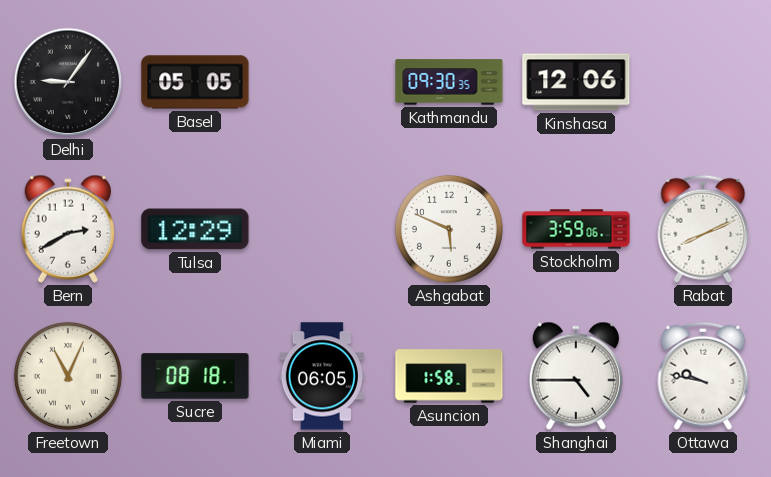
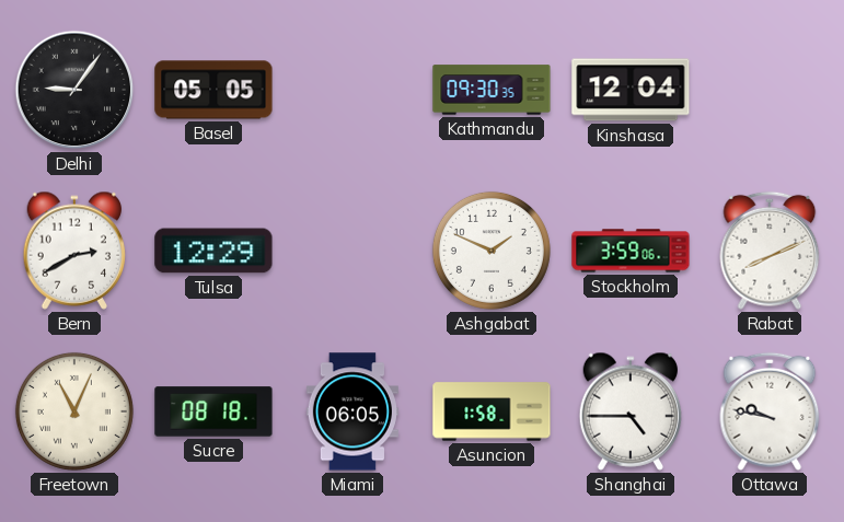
Kinshasa: 12:06 -> 12:04 (631, 90)
Ashgabat: 5:49 -> 1:49 (492, 251)
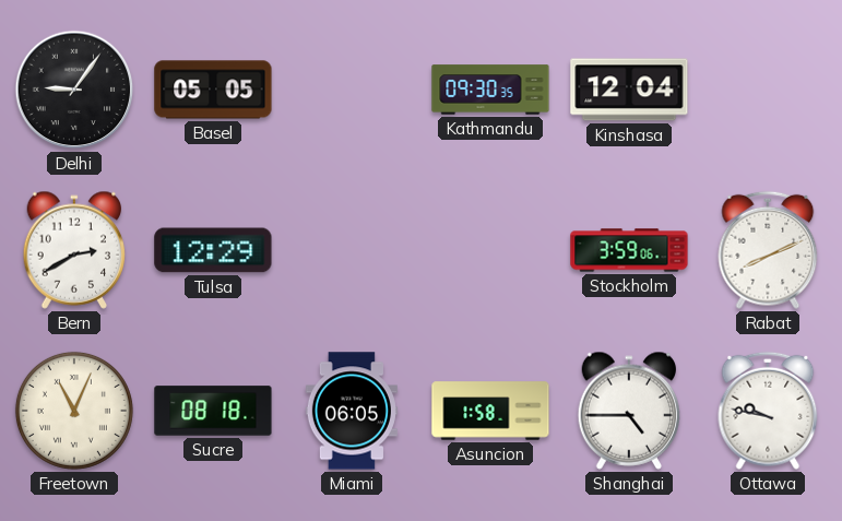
Ashgabat: 1:49 -> none (492, 251)
